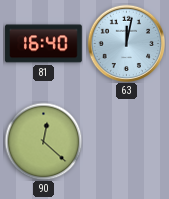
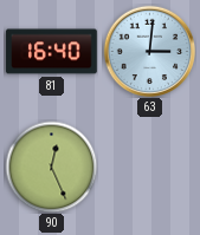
63: 12:02 -> 3:01 (149, 51)
90: 12:22 -> 12:26 (51, 167)
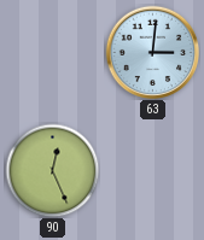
81: 16:40 -> none (52, 52)
